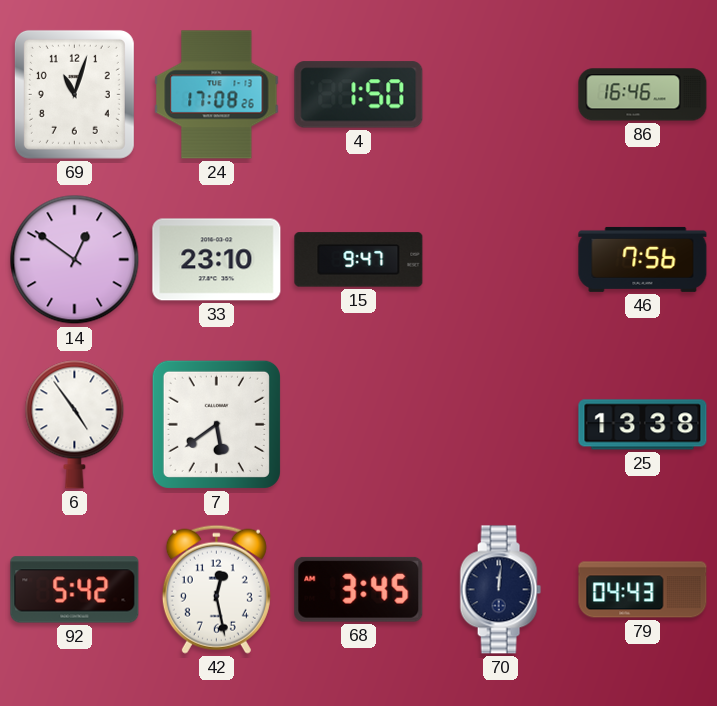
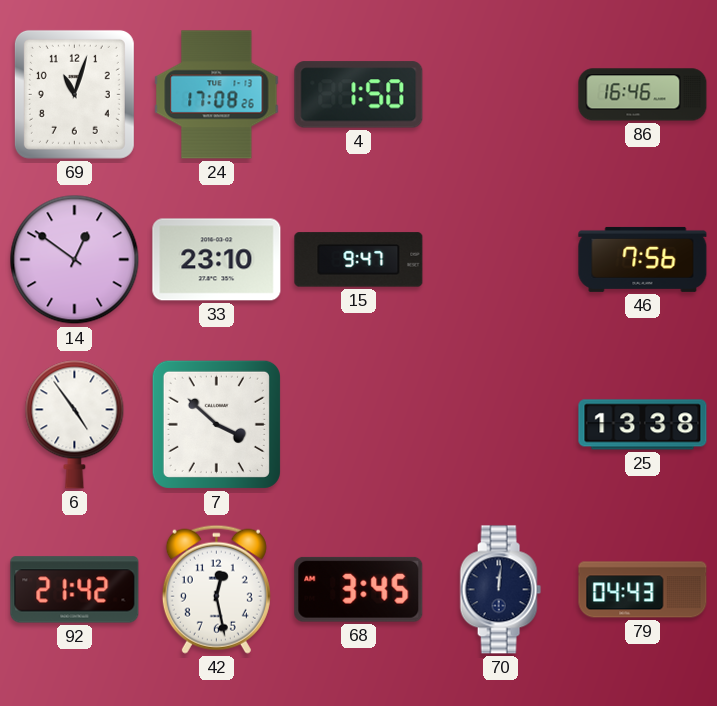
7: 5:39 -> 3:52 (216, 424)
92: 5:42 -> 21:42 (75, 590)
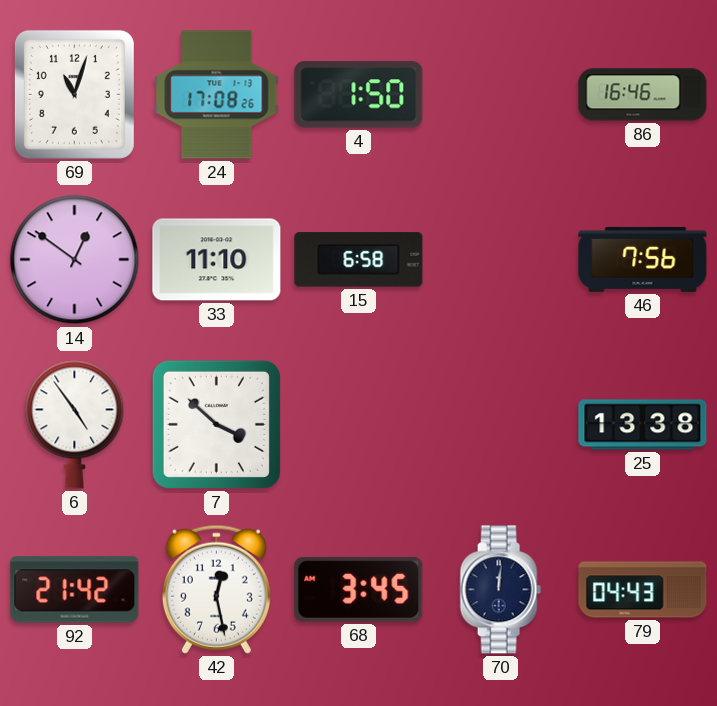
33: 23:10 -> 11:10 (217, 260)
15: 9:47 -> 6:58 (359, 260)
